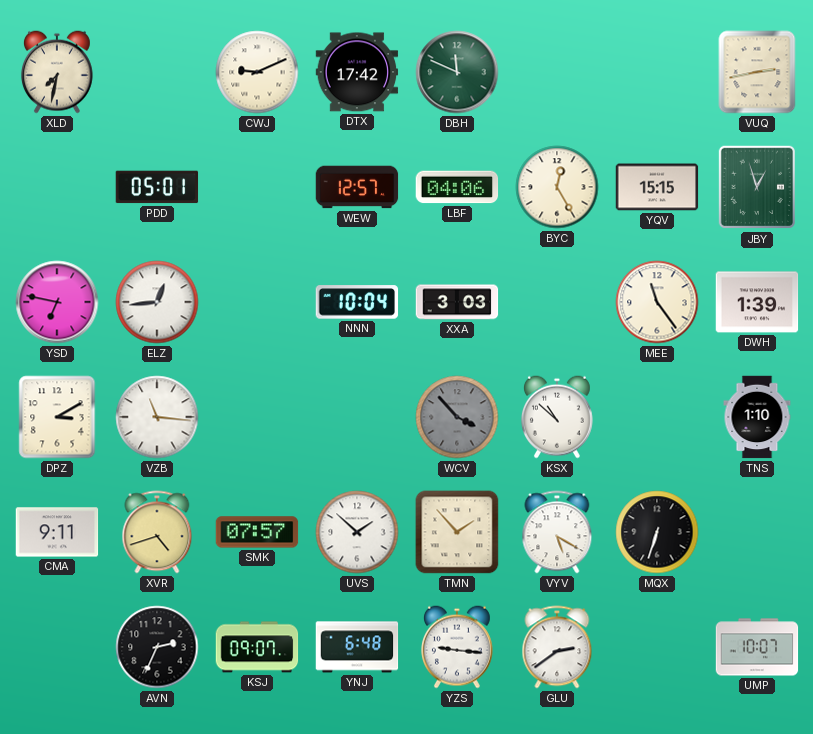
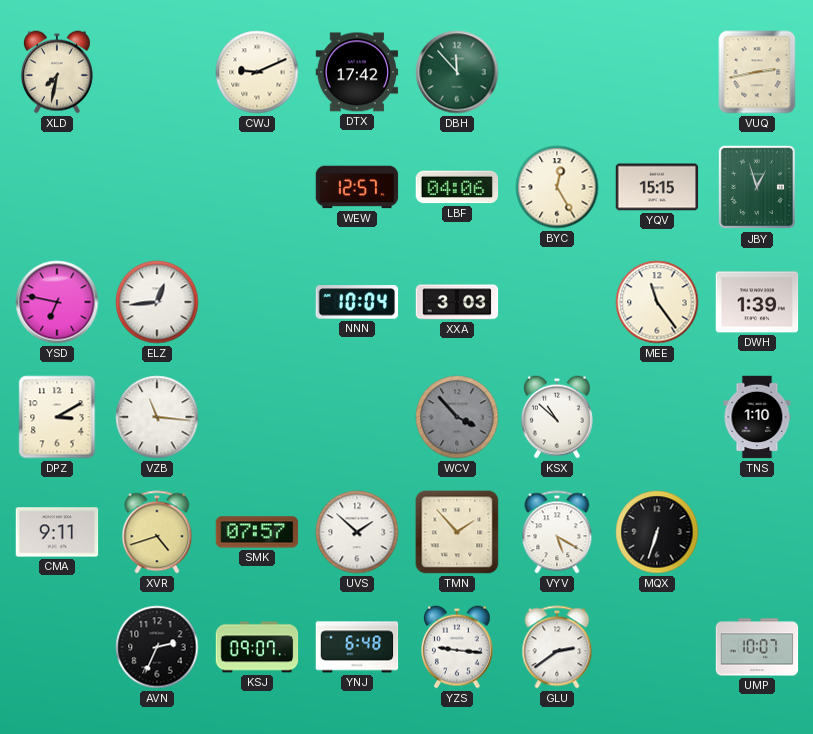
DBH: 11:49 -> 11:53 (457, 72)
PDD: 05:01 -> none (157, 187)
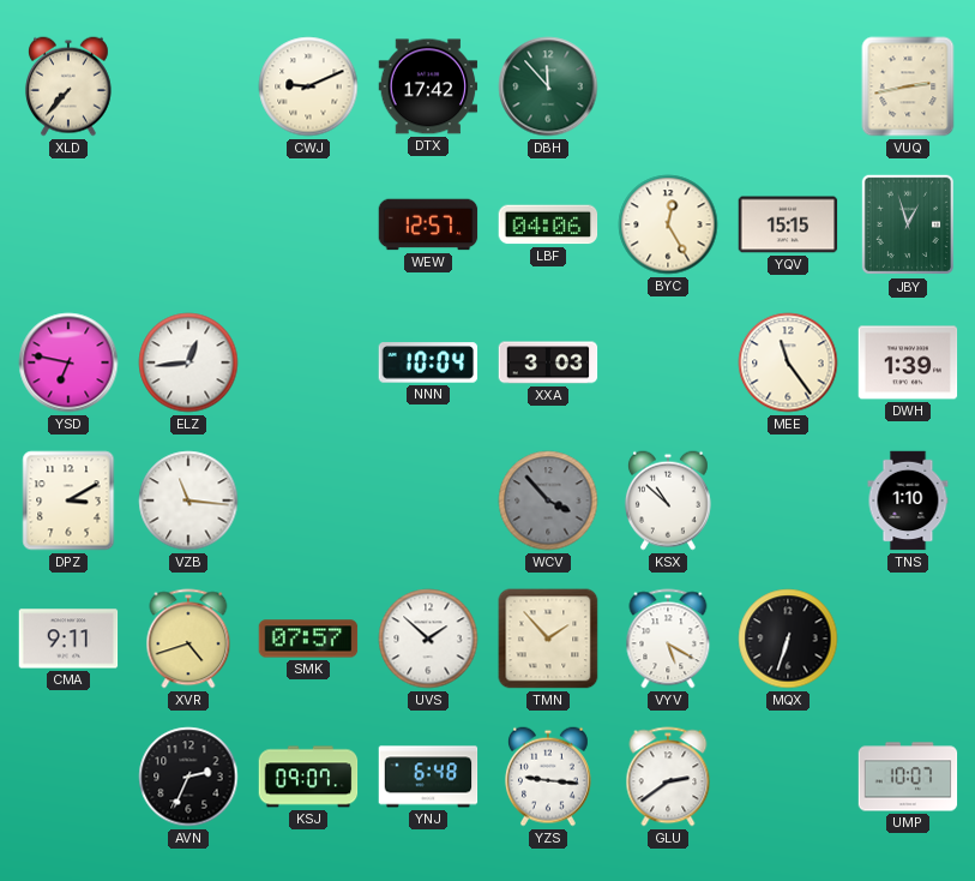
XLD: 7:32 -> 7:37 (68, 86)
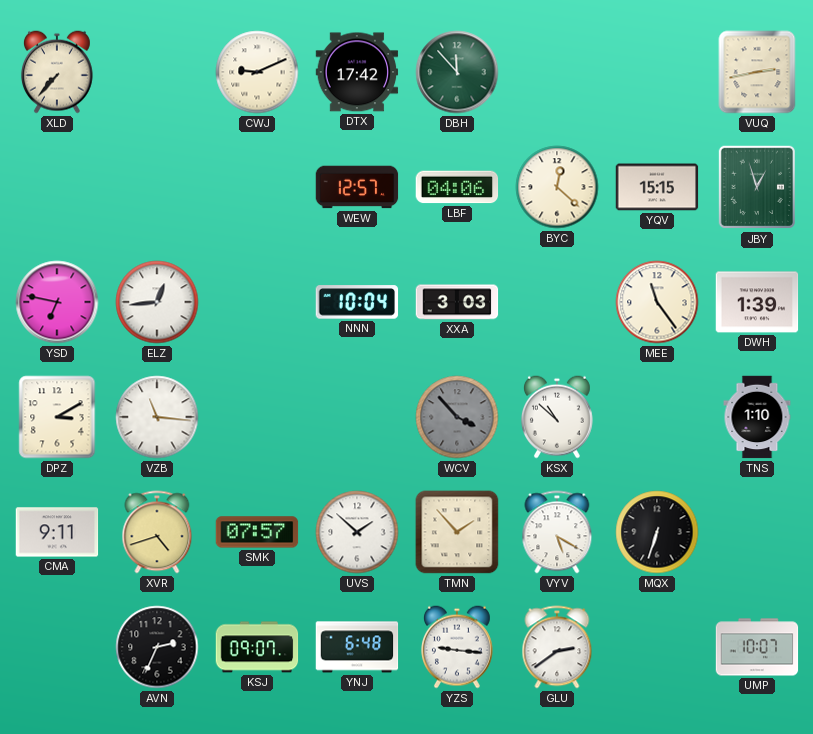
BYC: 12:25 -> 12:22 (557, 187)
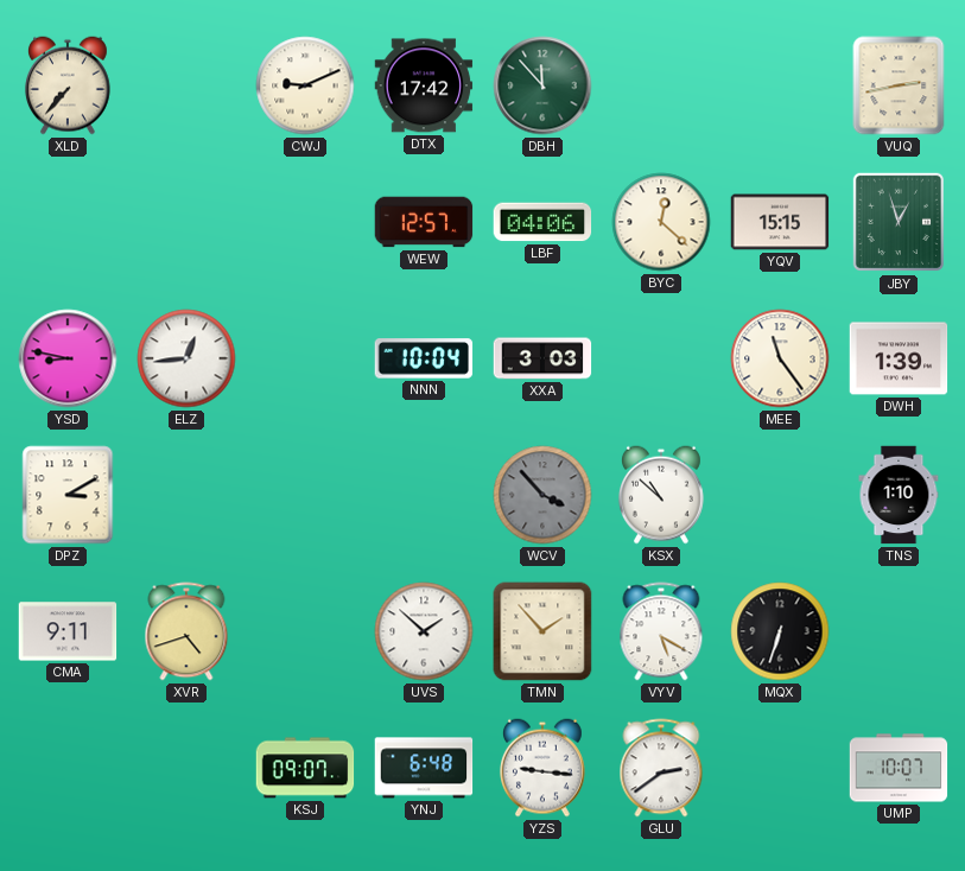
YSD: 6:47 -> 8:47 (68, 358)
VZB: 11:16 -> none (157, 417)
SMK: 07:57 -> none (257, 532)
AVN: 2:34 -> none (157, 647)
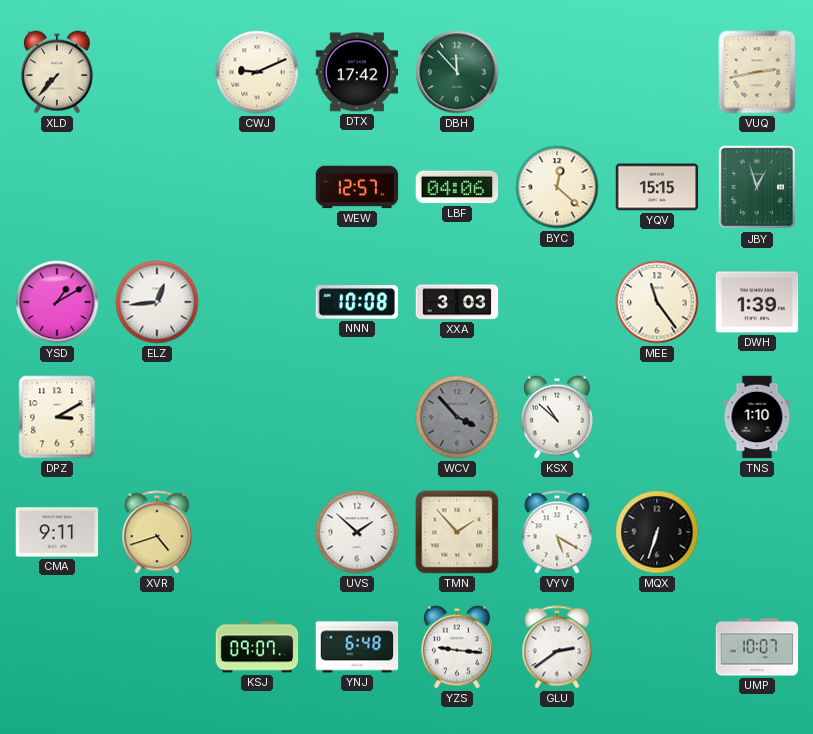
YSD: 8:47 -> 1:10 (57, 302)
NNN: 10:04 -> 10:08 (357, 302)
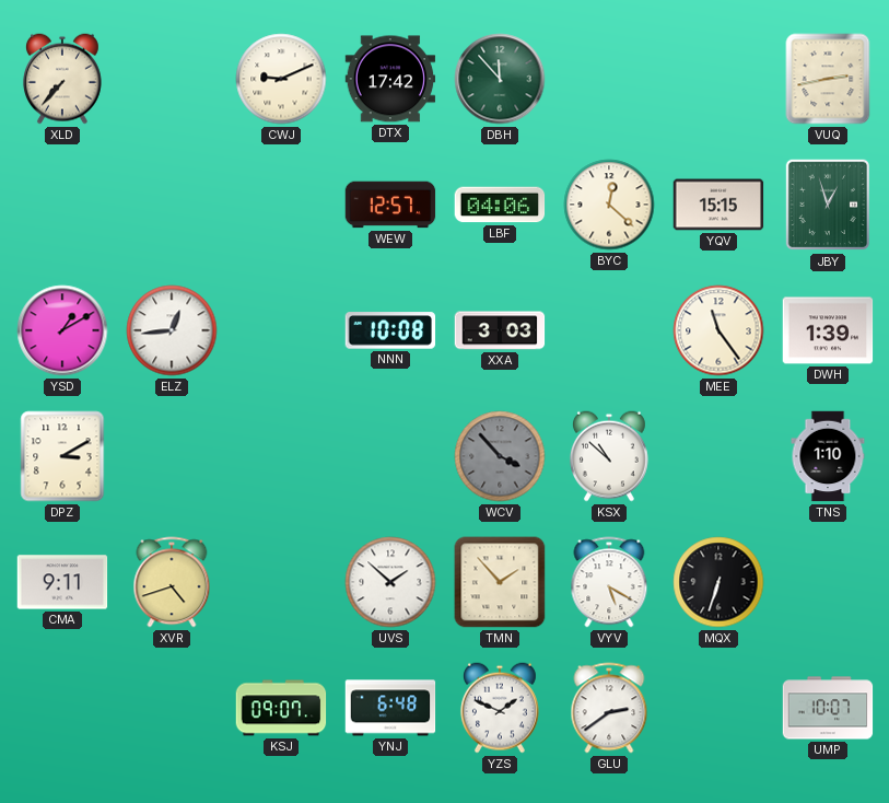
YZS: 9:16 -> 1:49 (500, 708)
